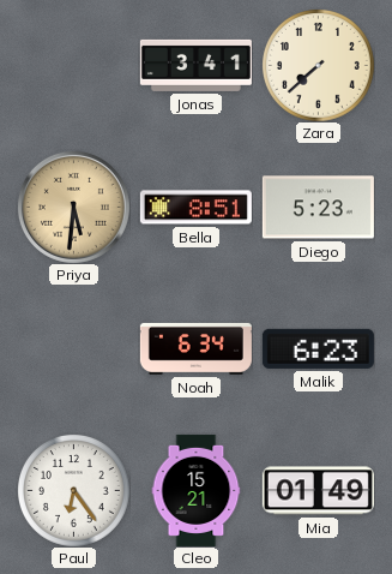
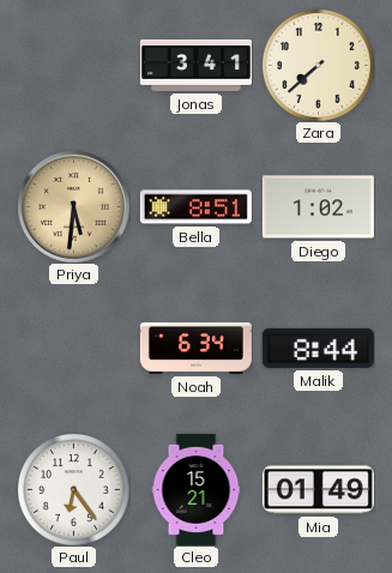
Diego: 5:23 -> 1:02 (318, 207)
Malik: 6:23 -> 8:44 (318, 348)
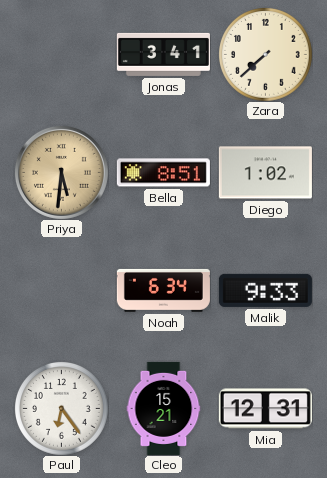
Malik: 8:44 -> 9:33 (265, 290)
Mia: 01:49 -> 12:31 (265, 409)
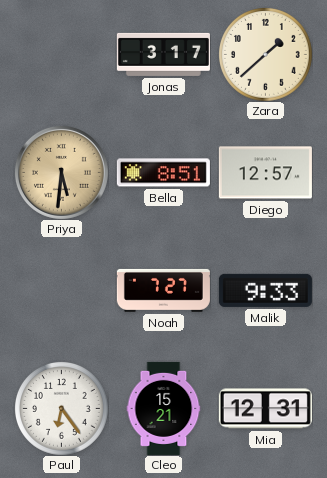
Jonas: 3:41 -> 3:17 (163, 54)
Zara: 7:38 -> 1:38 (266, 55)
Diego: 1:02 -> 12:57 (265, 173)
Noah: 6:34 -> 7:27 (163, 290)
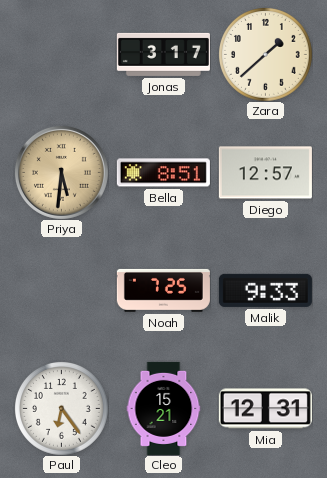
Noah: 7:27 -> 7:25 (163, 290)
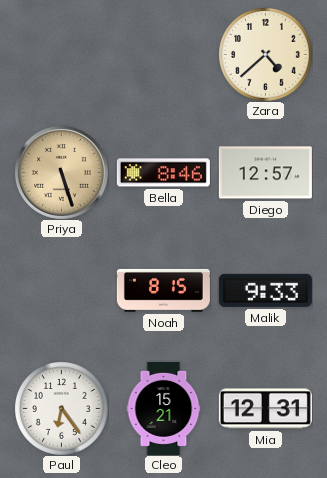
Jonas: 3:17 -> none (163, 54)
Zara: 1:38 -> 4:38 (266, 55)
Priya: 5:31 -> 5:27 (61, 172)
Bella: 8:51 -> 8:46 (163, 173)
Noah: 7:25 -> 8:15 (163, 290)
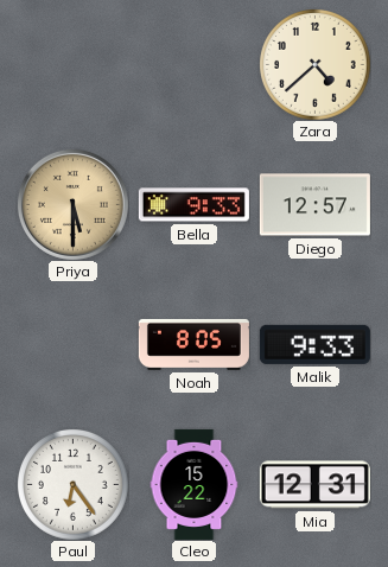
Priya: 5:27 -> 5:30 (72, 204)
Bella: 8:46 -> 9:33 (193, 205)
Noah: 8:15 -> 8:05 (193, 344)
Cleo: 15:21 -> 15:22 (195, 484)
